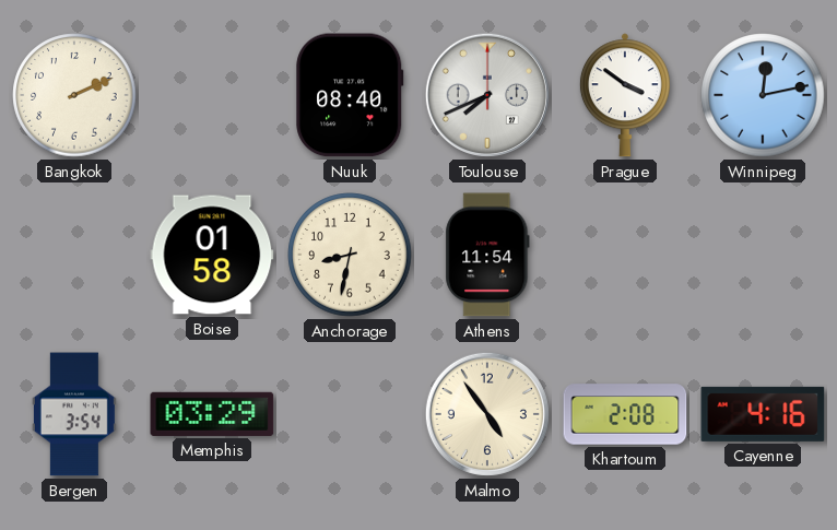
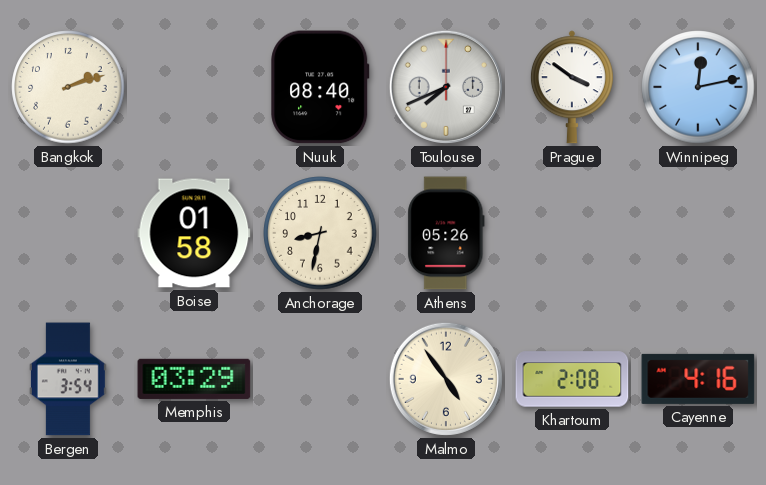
Bangkok: 2:11 -> 2:12 (68, 87)
Athens: 11:54 -> 05:26 (446, 233)
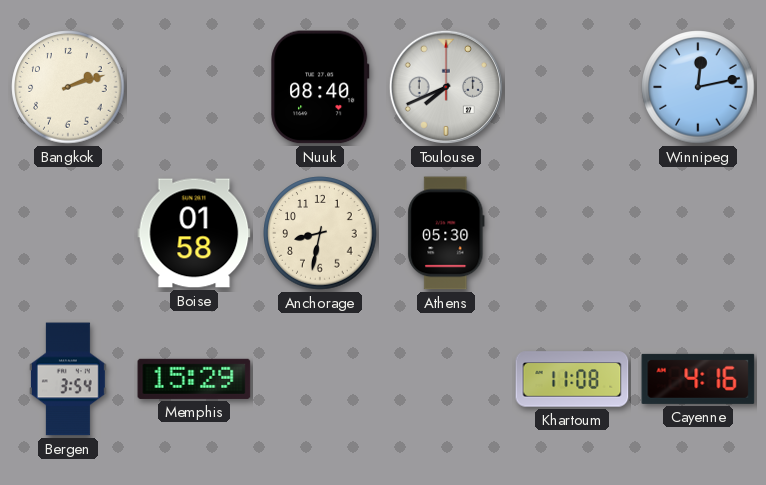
Prague: 3:51 -> none (572, 87)
Athens: 05:26 -> 05:30 (446, 233)
Memphis: 03:29 -> 15:29 (194, 379)
Malmo: 4:54 -> none (446, 379)
Khartoum: 2:08 -> 11:08 (572, 379)
